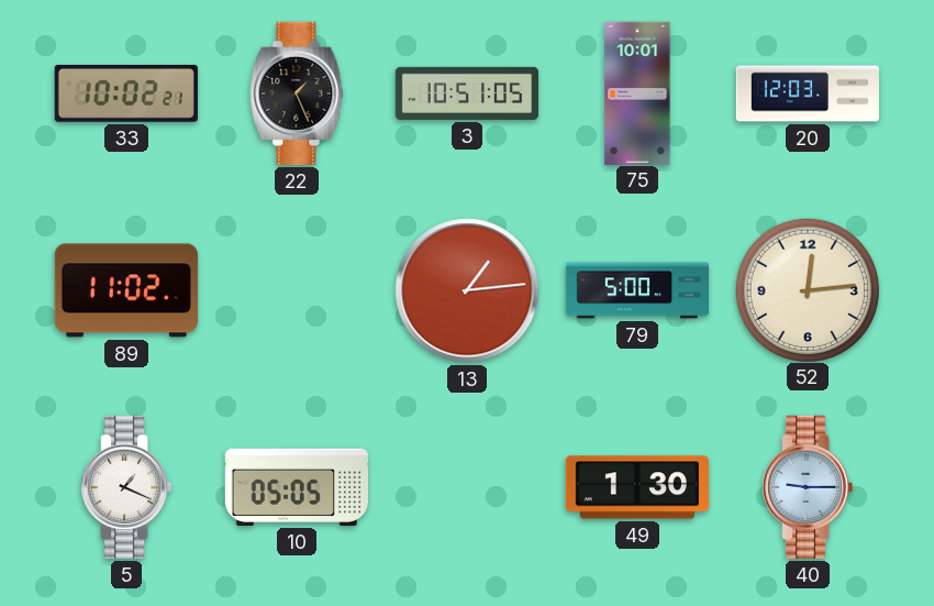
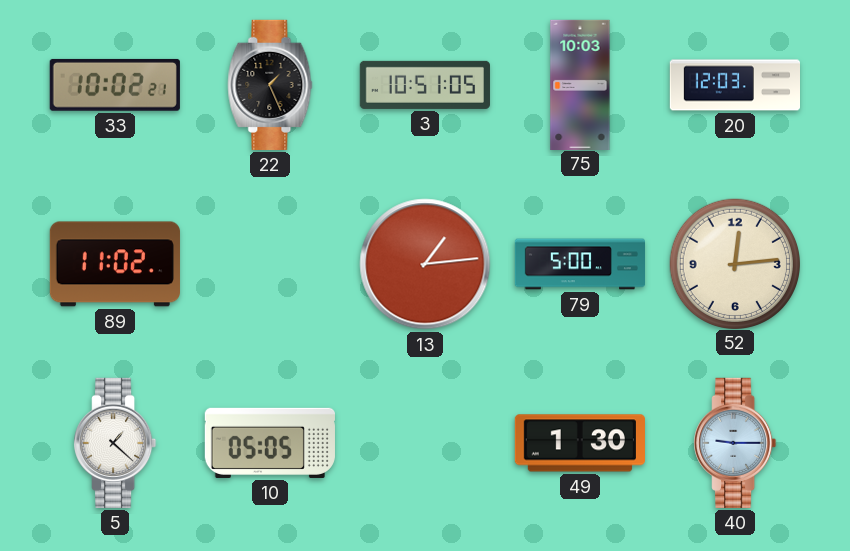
75: 10:01 -> 10:03 (580, 84)
5: 1:19 -> 1:22 (115, 443)
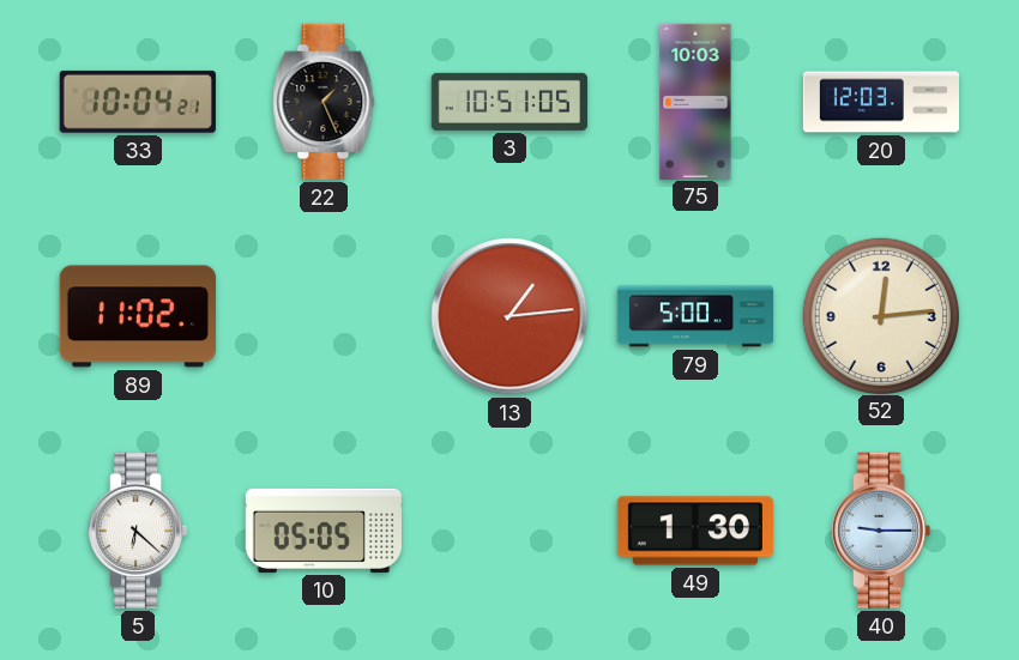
33: 10:02 -> 10:04 (138, 102)
5: 1:22 -> 6:22 (138, 531)
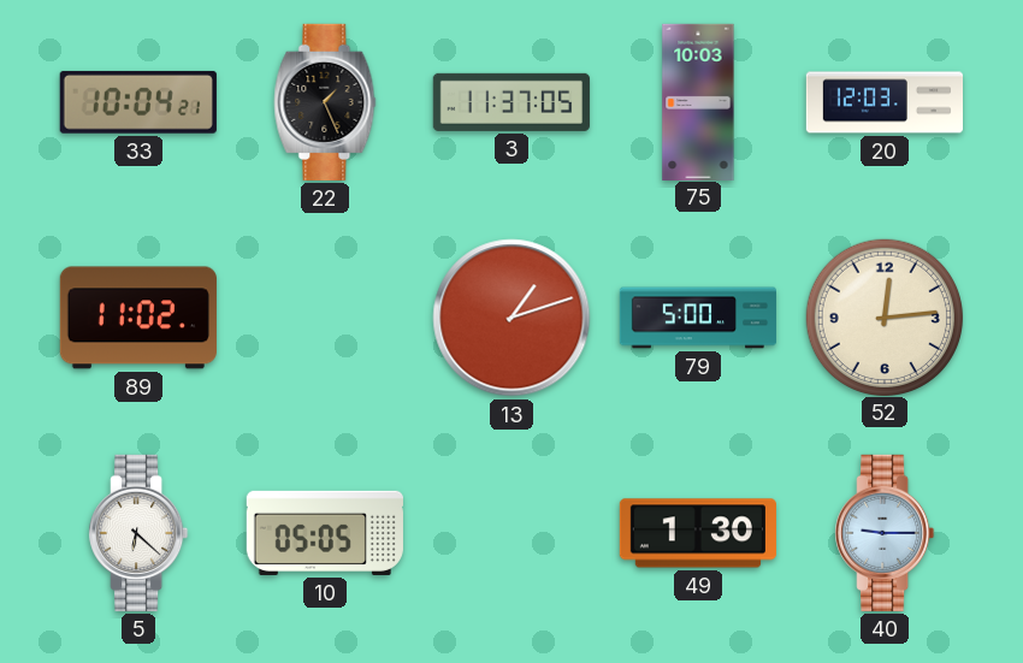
3: 10:51 -> 11:37 (512, 102)
13: 1:14 -> 1:12 (512, 318)
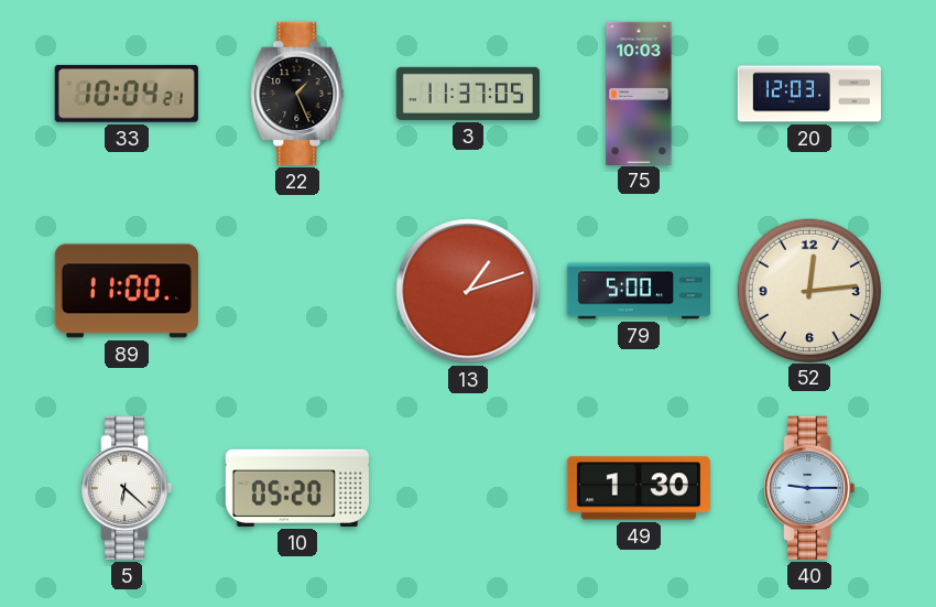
89: 11:02 -> 11:00 (127, 291)
10: 05:05 -> 05:20 (297, 488)
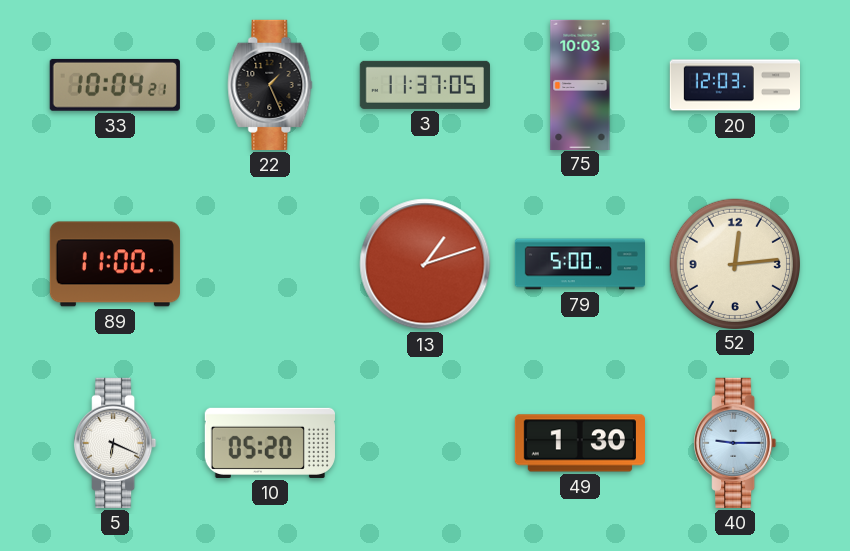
5: 6:22 -> 6:19 (115, 443)
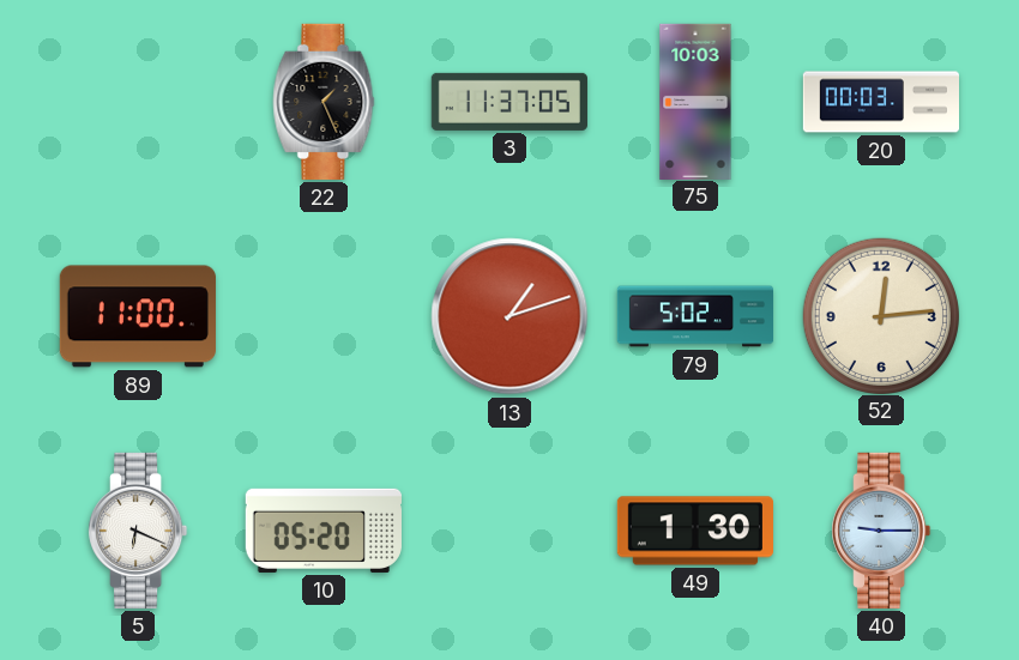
33: 10:04 -> none (115, 85)
20: 12:03 -> 00:03 (880, 102)
79: 5:00 -> 5:02 (694, 316)
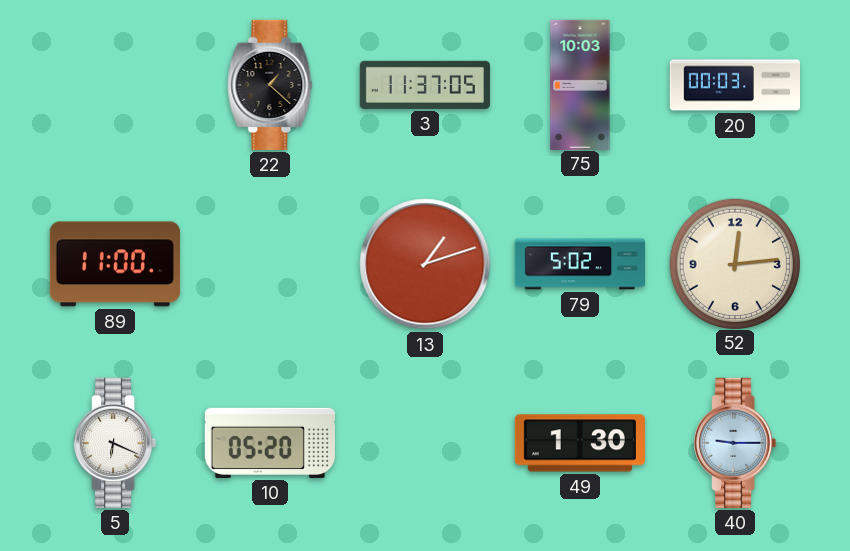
22: 1:26 -> 1:22 (270, 85)
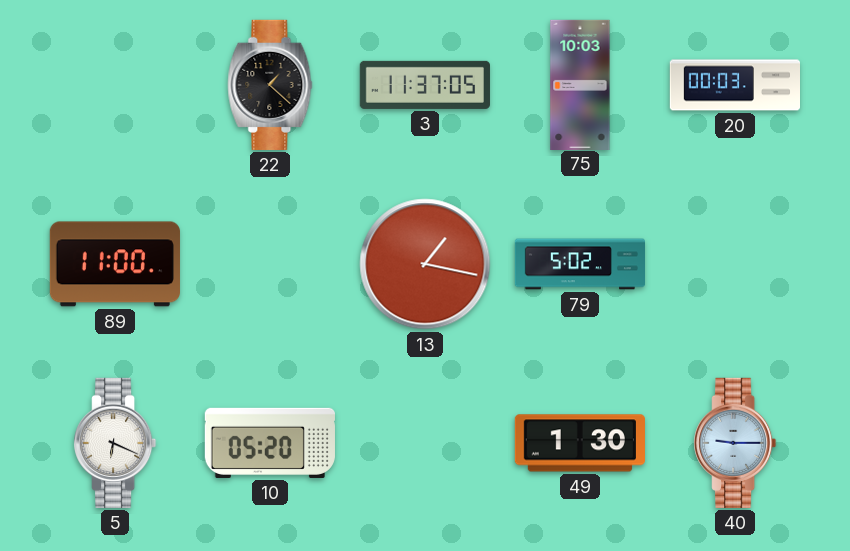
13: 1:12 -> 1:17 (425, 264)
52: 12:14 -> none (734, 263)
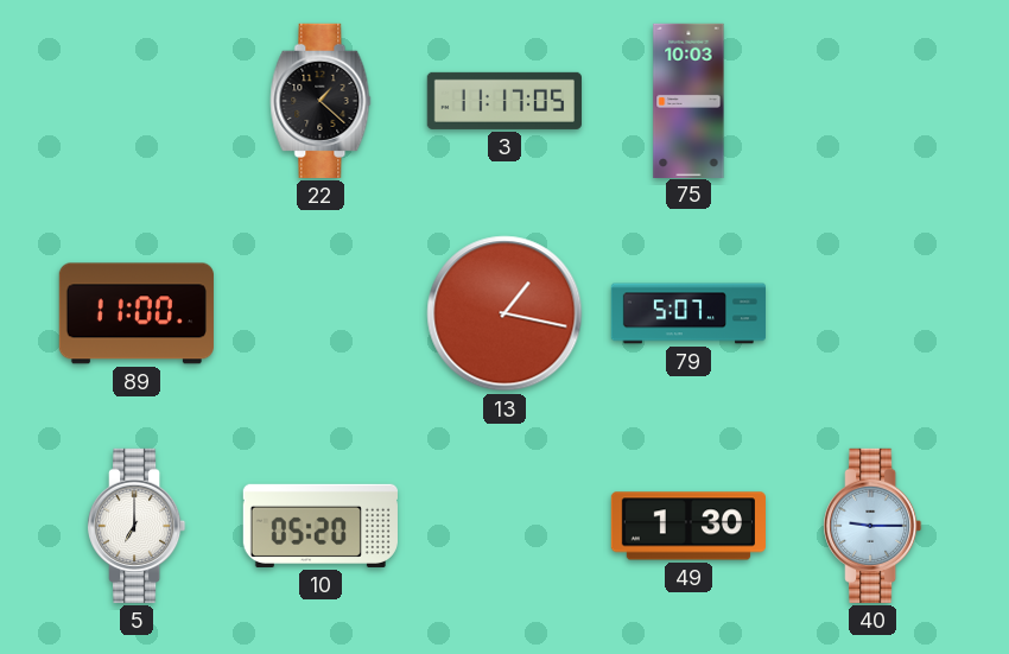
3: 11:37 -> 11:17 (504, 101)
20: 00:03 -> none (734, 85)
79: 5:02 -> 5:07 (687, 313)
5: 6:19 -> 7:00 (137, 526)
